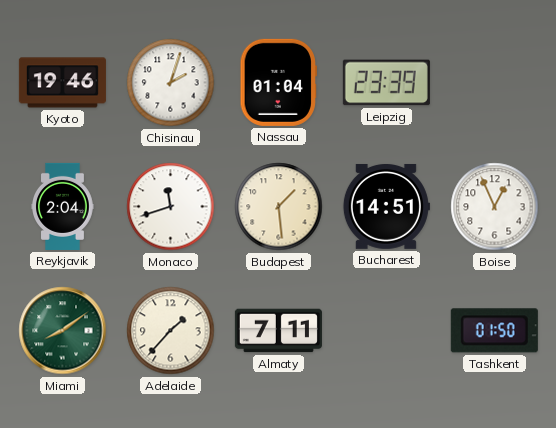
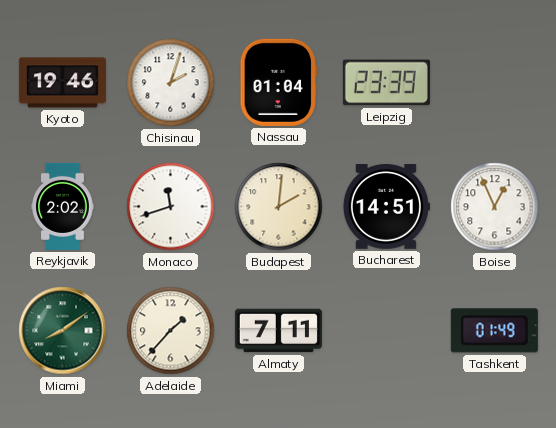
Reykjavik: 2:04 -> 2:02 (63, 206)
Budapest: 1:29 -> 2:01 (279, 207)
Tashkent: 01:50 -> 01:49 (494, 331)
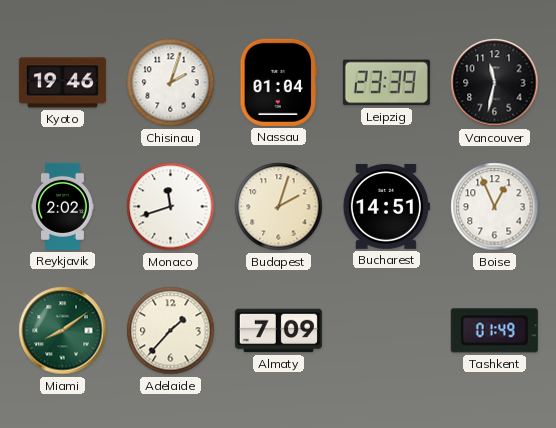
Vancouver: none -> 11:32 (495, 83)
Budapest: 2:01 -> 2:03 (279, 207)
Almaty: 7:11 -> 7:09 (278, 331)
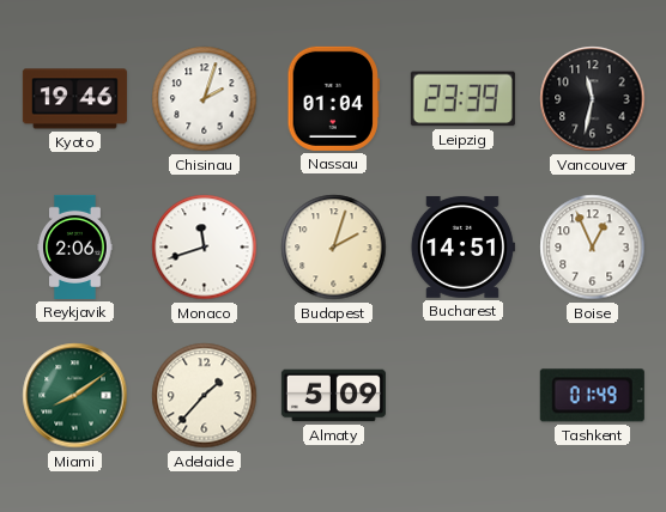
Reykjavik: 2:02 -> 2:06 (75, 246)
Almaty: 7:09 -> 5:09 (333, 396)
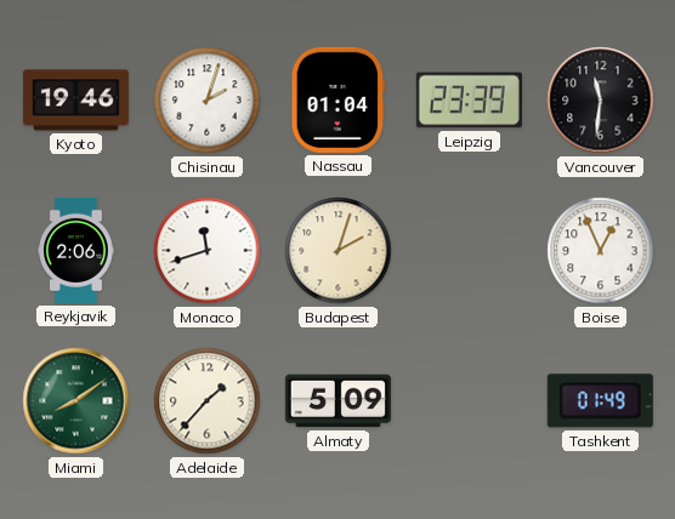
Vancouver: 11:32 -> 11:31 (601, 101)
Bucharest: 14:51 -> none (462, 246)
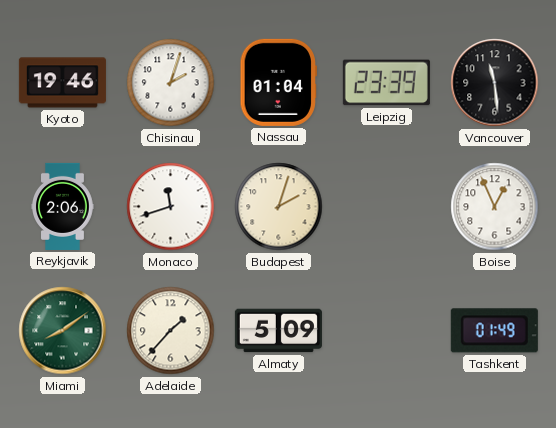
Vancouver: 11:31 -> 11:29 (495, 83)
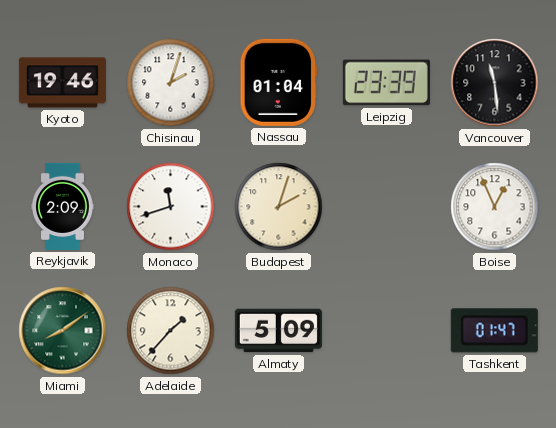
Reykjavik: 2:06 -> 2:09 (63, 206)
Tashkent: 01:49 -> 01:47 (494, 331)
